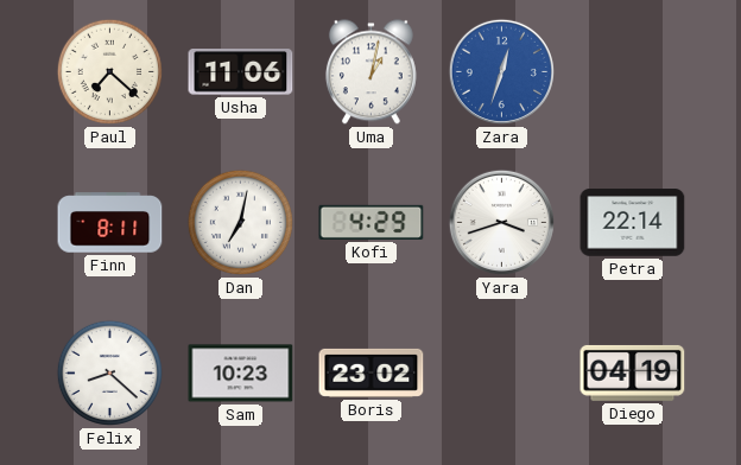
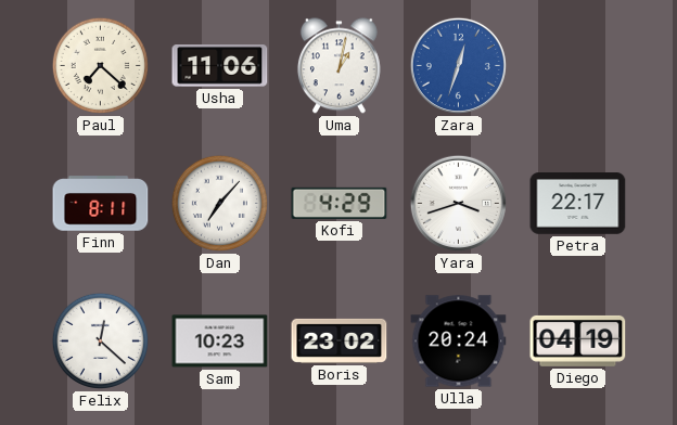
Dan: 7:02 -> 7:07 (219, 203)
Petra: 22:14 -> 22:17 (578, 204)
Felix: 8:22 -> 12:22 (100, 340)
Ulla: none -> 20:24 (459, 342)
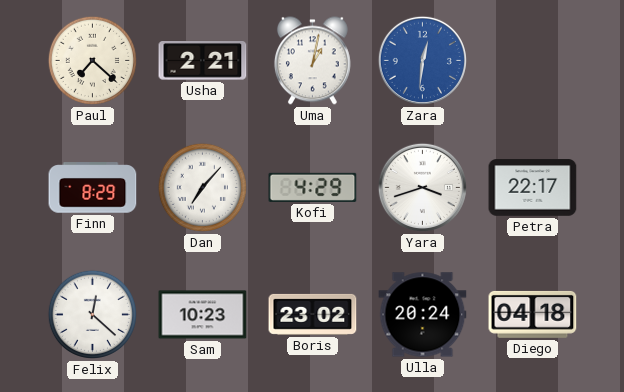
Usha: 11:06 -> 2:21 (203, 61)
Zara: 12:33 -> 12:31 (422, 60)
Finn: 8:11 -> 8:29 (93, 188)
Diego: 04:19 -> 04:18 (533, 314)
